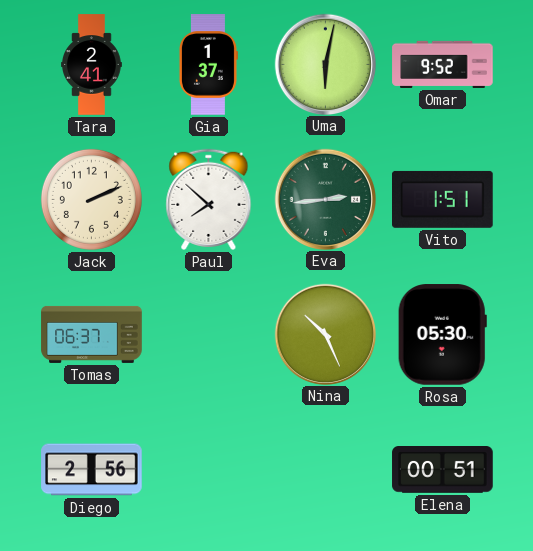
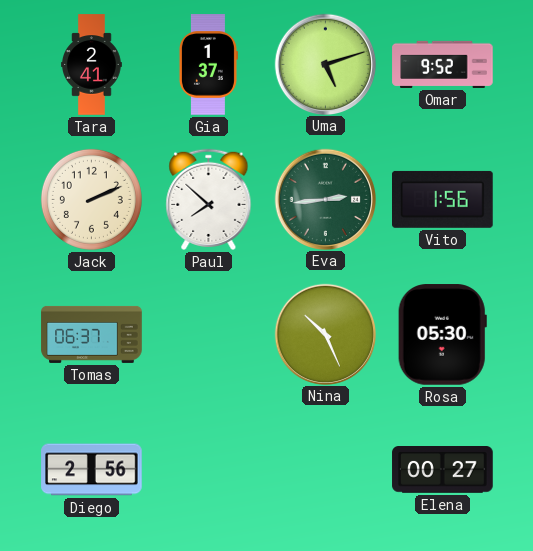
Uma: 6:02 -> 5:12 (325, 64)
Vito: 1:51 -> 1:56 (443, 199)
Elena: 00:51 -> 00:27 (443, 470)
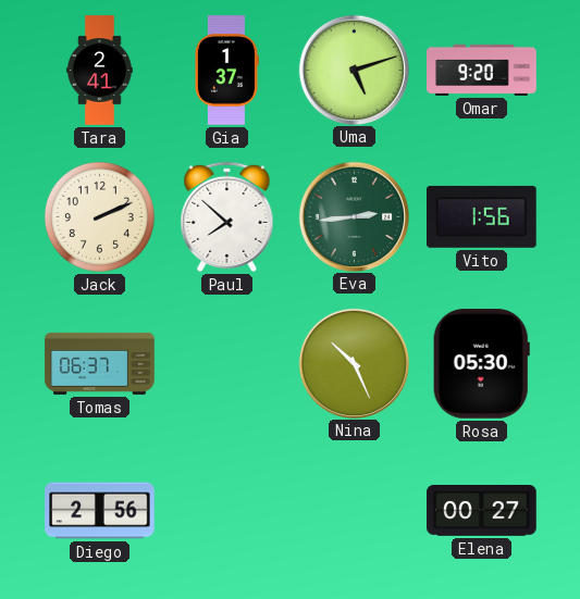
Omar: 9:52 -> 9:20 (482, 70)
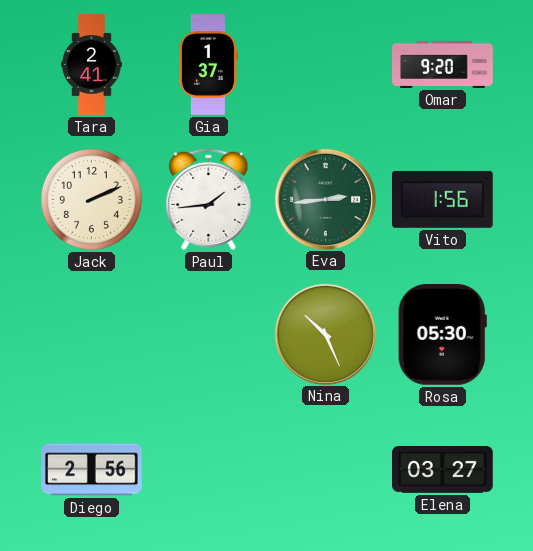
Uma: 5:12 -> none (354, 70)
Paul: 7:52 -> 1:44 (209, 199)
Tomas: 06:37 -> none (100, 363)
Elena: 00:27 -> 03:27 (443, 470)
